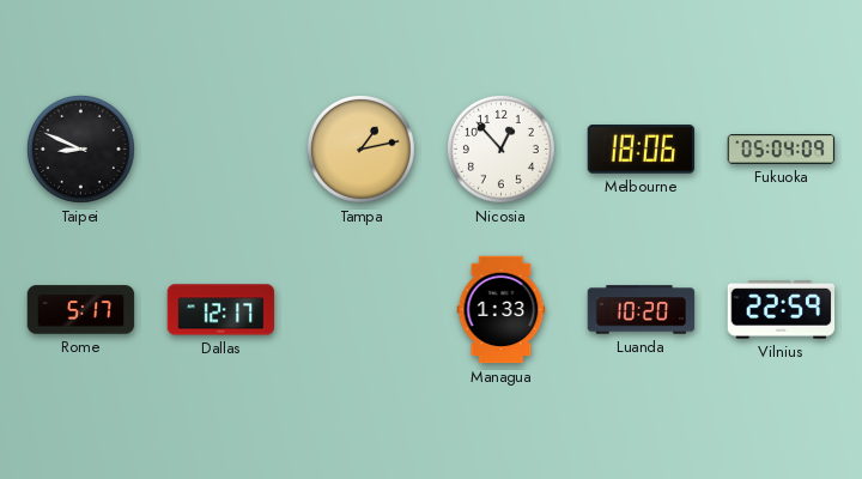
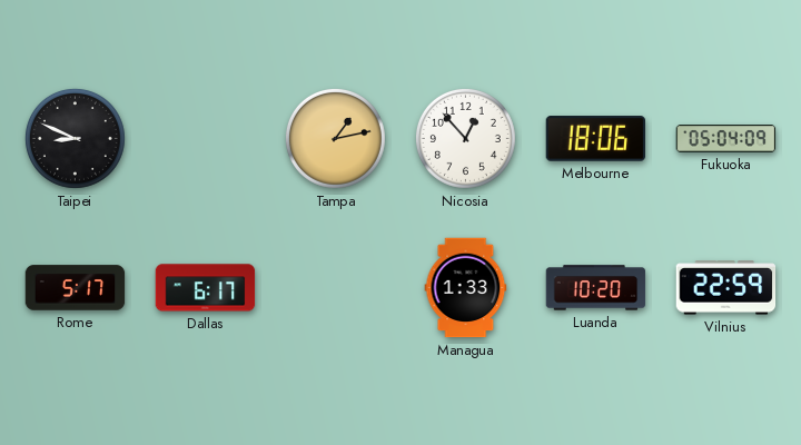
Dallas: 12:17 -> 6:17 (206, 288)
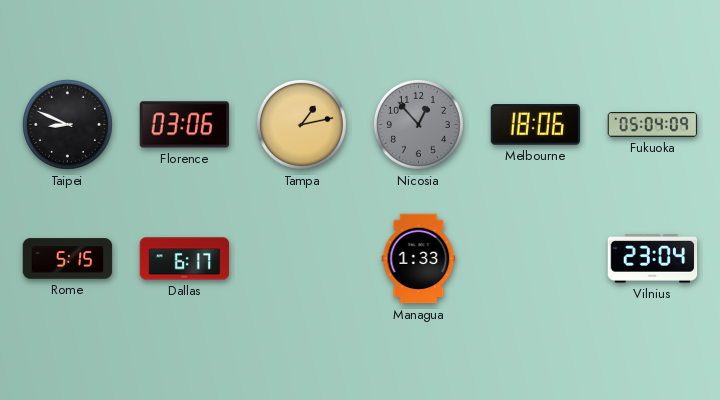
Florence: none -> 03:06 (185, 125)
Nicosia dial: white -> grey (418, 124)
Rome: 5:17 -> 5:15 (68, 259)
Luanda: 10:20 -> none (596, 288)
Vilnius: 22:59 -> 23:04 (653, 259)
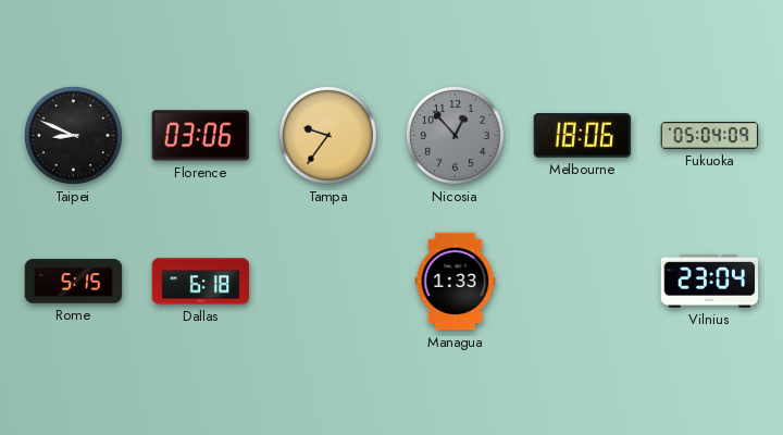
Tampa: 1:13 -> 9:36 (327, 135)
Dallas: 6:17 -> 6:18 (201, 282)
